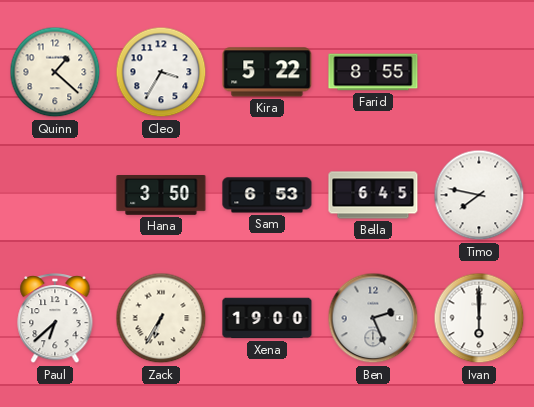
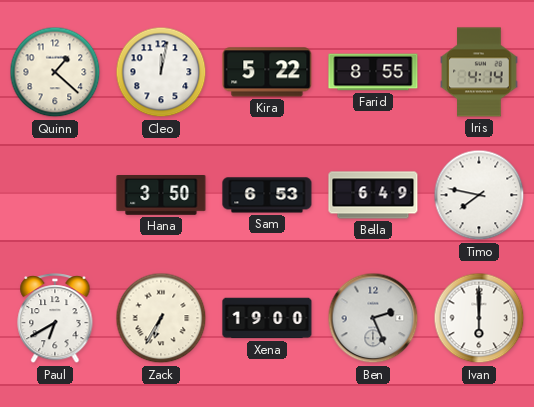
Cleo: 3:35 -> 12:02 (161, 72)
Iris: none -> 4:14 (479, 72)
Bella: 6:45 -> 6:49 (373, 195)
Paul: 6:38 -> 6:40 (55, 319)
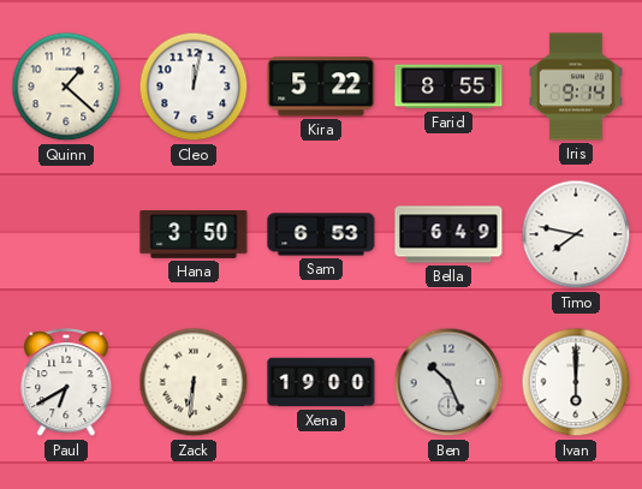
Iris: 4:14 -> 9:14 (576, 87)
Zack: 6:35 -> 6:31 (194, 382)
Ben: 2:26 -> 10:26 (448, 382)
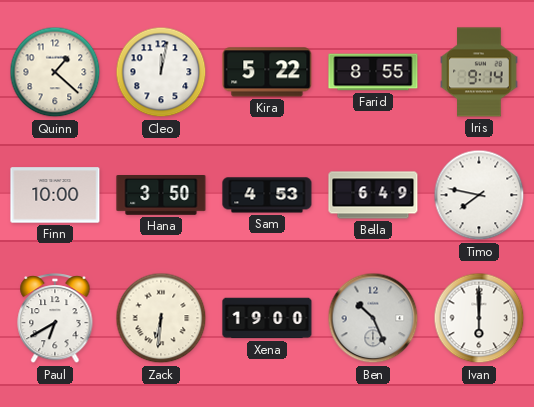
Finn: none -> 10:00 (55, 195)
Sam: 6:53 -> 4:53 (267, 195)
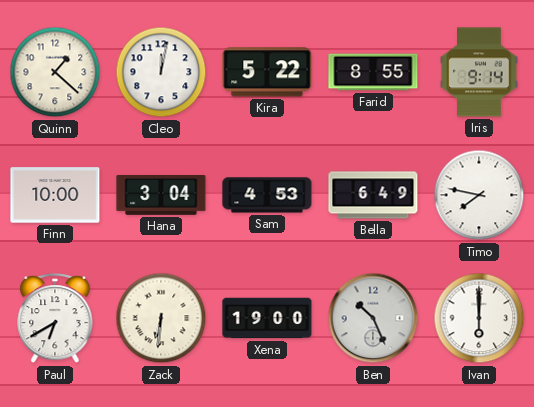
Hana: 3:50 -> 3:04 (161, 196)
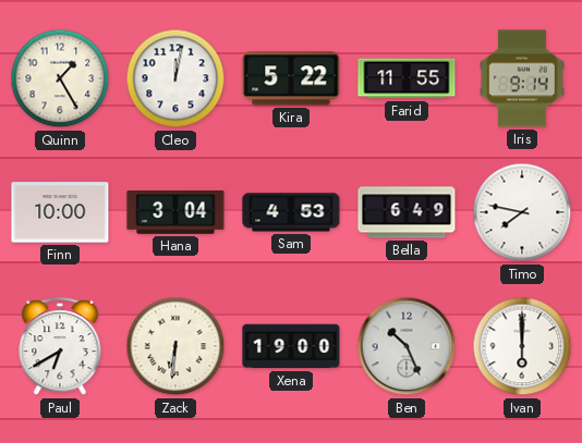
Quinn: 1:22 -> 1:25 (60, 78)
Farid: 8:55 -> 11:55 (407, 78)
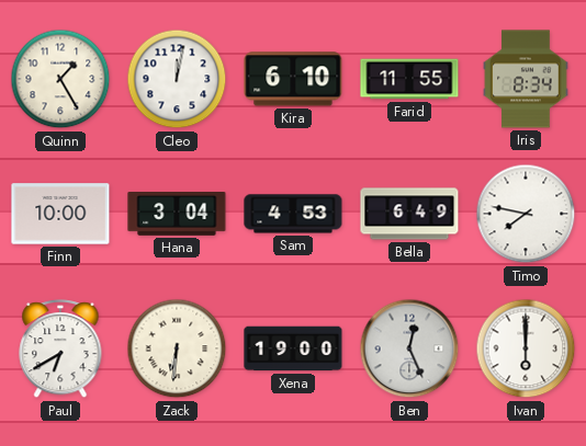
Kira: 5:22 -> 6:10 (293, 79)
Iris: 9:14 -> 8:34 (526, 79)
Ben: 10:26 -> 12:26 (409, 348)
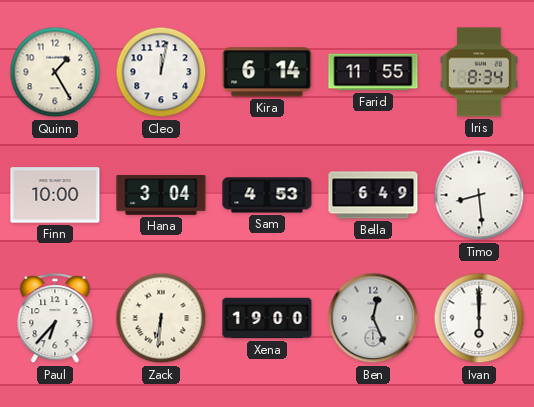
Kira: 6:10 -> 6:14 (267, 72)
Timo: 7:47 -> 8:29 (479, 195)
Paul: 6:40 -> 6:37 (55, 319)
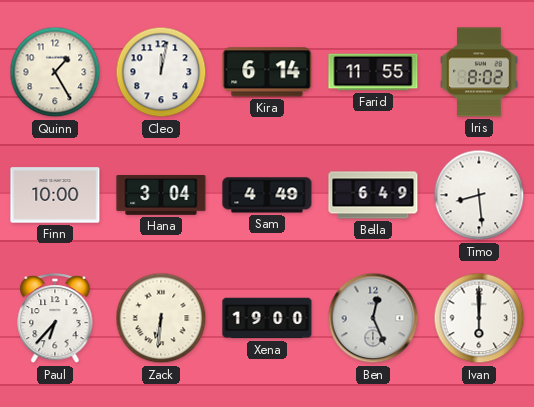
Iris: 8:34 -> 8:02 (479, 72)
Sam: 4:53 -> 4:49 (267, 195)
